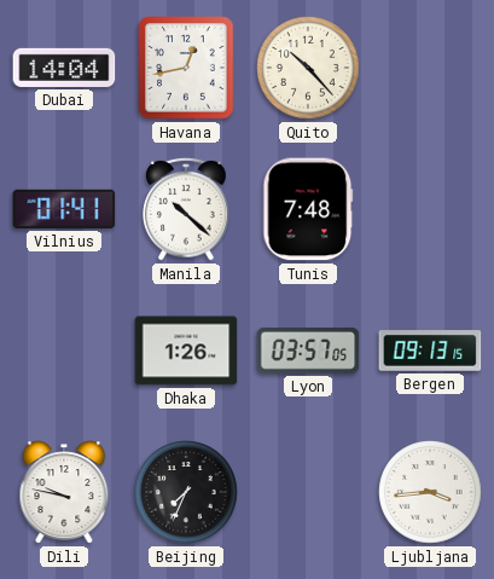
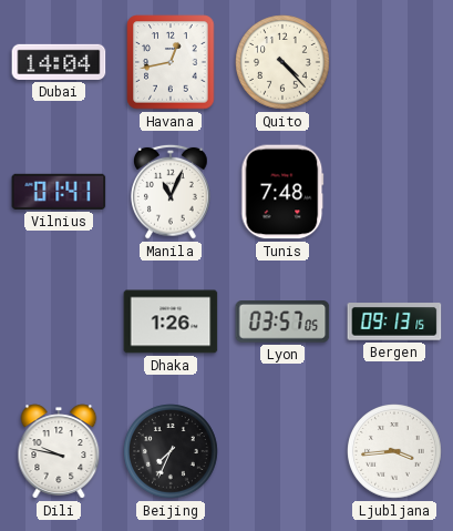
Quito: 10:23 -> 4:23 (282, 62)
Manila: 10:22 -> 11:04 (171, 192)
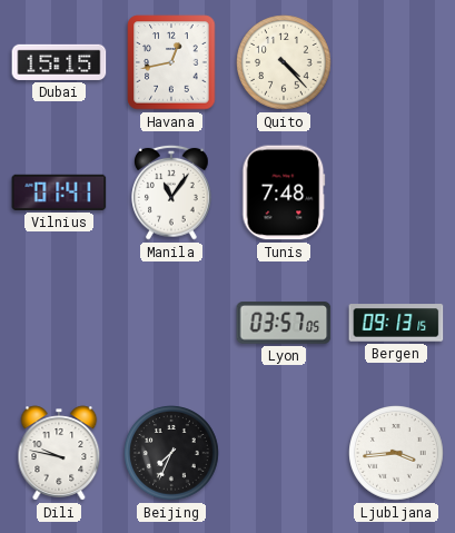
Dubai: 14:04 -> 15:15 (59, 62)
Manila: 11:04 -> 11:06 (171, 193)
Dhaka: 1:26 -> none (171, 321)
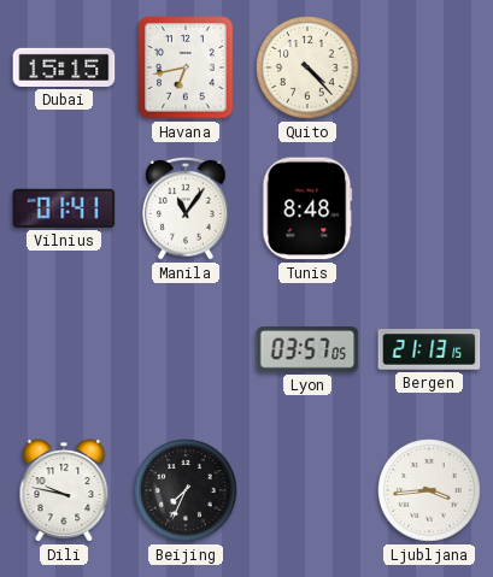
Havana: 12:43 -> 6:43 (186, 67)
Tunis: 7:48 -> 8:48 (307, 208)
Bergen: 09:13 -> 21:13 (429, 349)
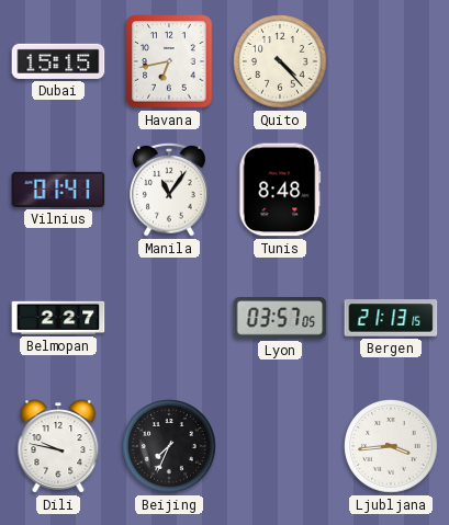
Belmopan: none -> 2:27 (58, 318)
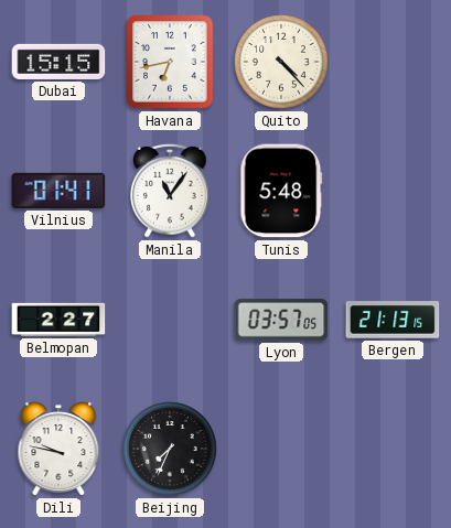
Tunis: 8:48 -> 5:48 (281, 191)
Ljubljana: 3:44 -> none (391, 446)
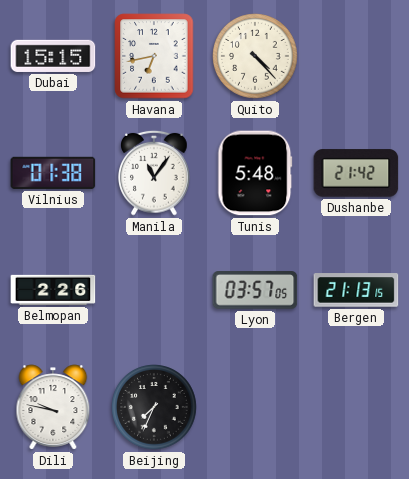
Vilnius: 01:41 -> 01:38 (53, 173)
Dushanbe: none -> 21:42 (356, 173)
Belmopan: 2:27 -> 2:26 (53, 290)
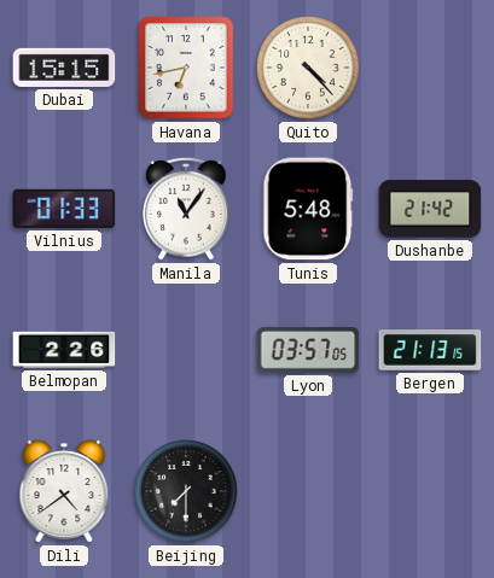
Vilnius: 01:38 -> 01:33 (64, 209)
Dili: 9:47 -> 4:39 (64, 491)
Beijing: 7:34 -> 7:30 (186, 491)
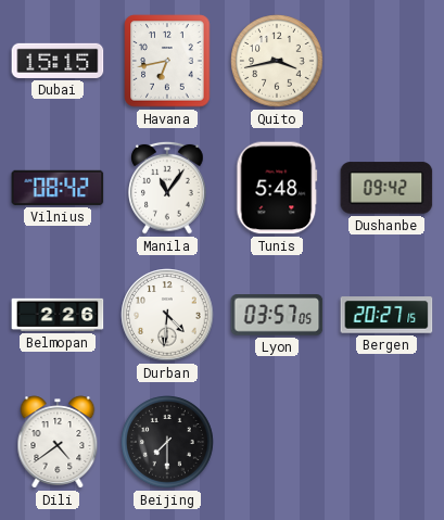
Quito: 4:23 -> 3:43 (277, 61)
Vilnius: 01:33 -> 08:42 (58, 188)
Dushanbe: 21:42 -> 09:42 (386, 188)
Durban: none -> 4:31 (167, 315)
Bergen: 21:13 -> 20:27 (386, 315)
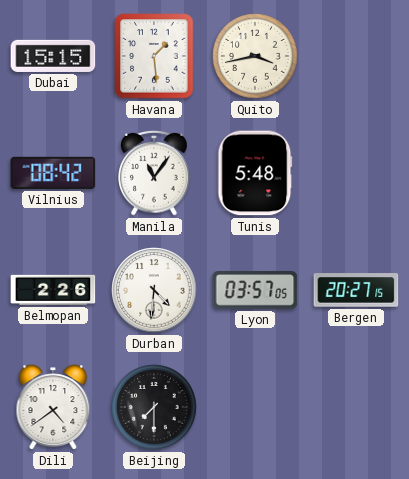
Havana: 6:43 -> 1:29 (154, 56)
Dushanbe: 09:42 -> none (386, 188)
